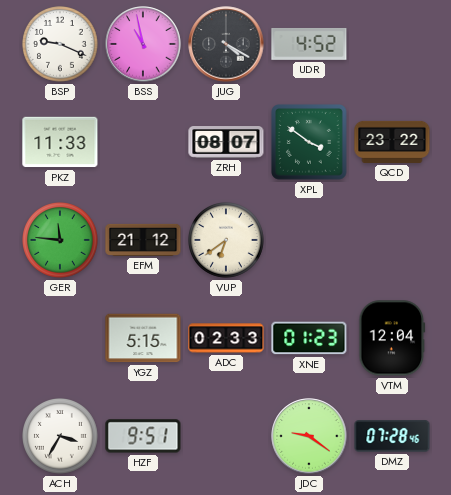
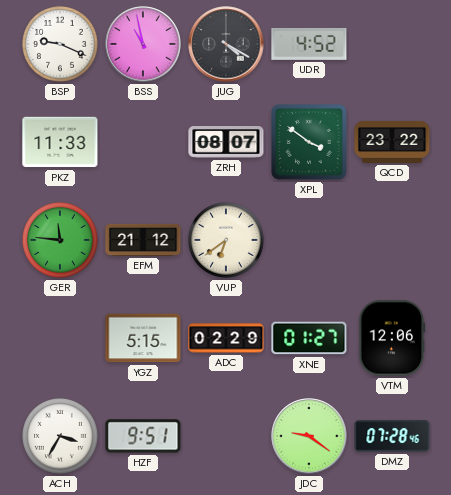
ADC: 02:33 -> 02:29 (226, 338)
XNE: 01:23 -> 01:27 (309, 338)
VTM: 12:04 -> 12:06 (392, 338)
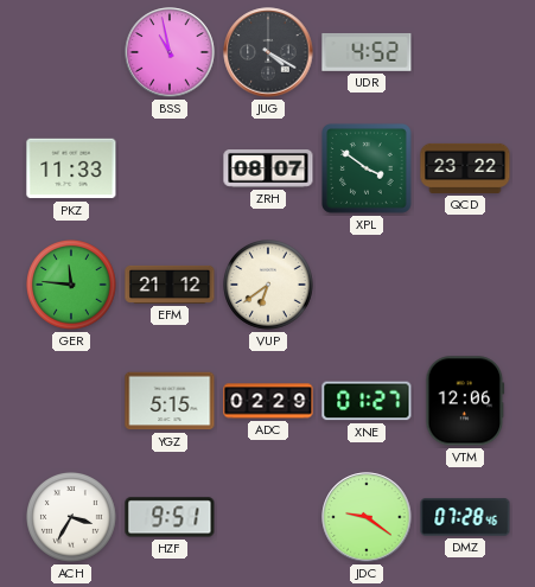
BSP: 9:19 -> none (61, 45)
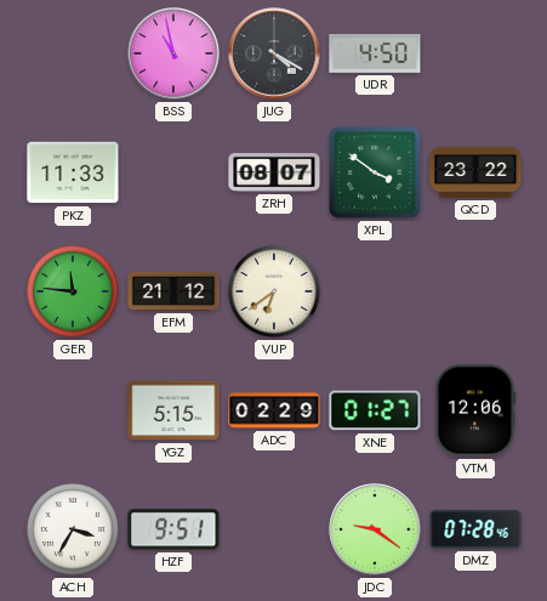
UDR: 4:52 -> 4:50 (375, 53)
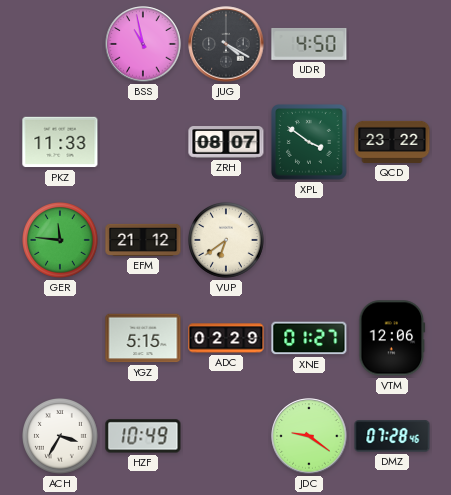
HZF: 9:51 -> 10:49 (143, 436)
